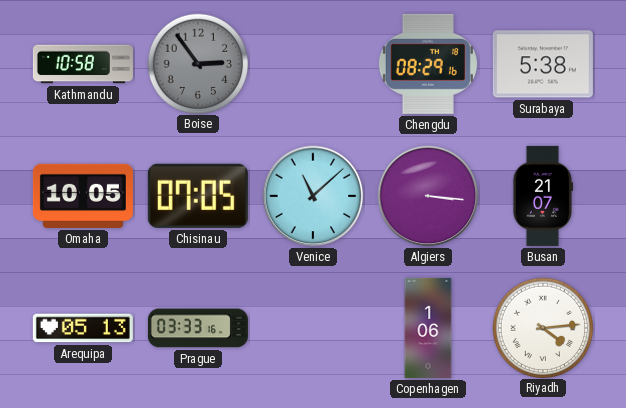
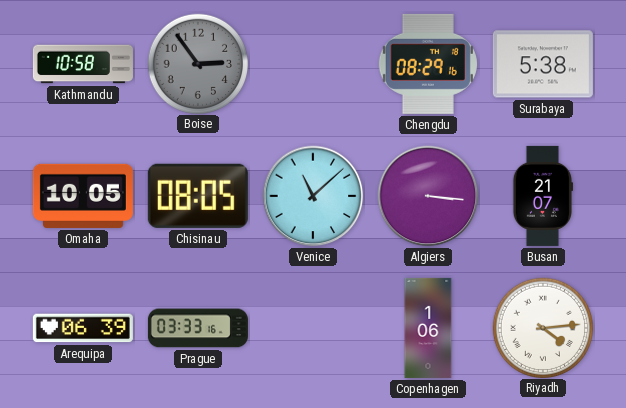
Chisinau: 07:05 -> 08:05 (198, 196)
Arequipa: 05:13 -> 06:39 (83, 328)
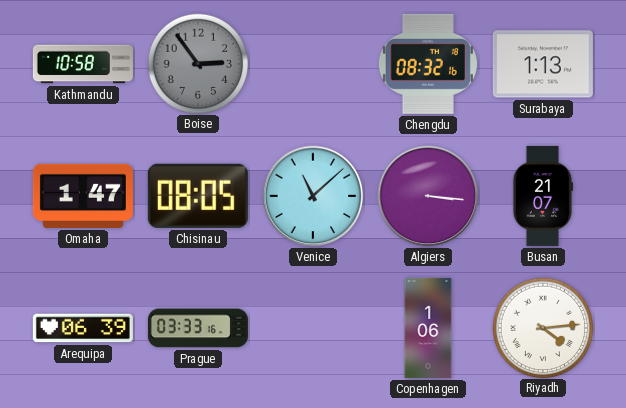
Chengdu: 08:29 -> 08:32 (428, 64)
Surabaya: 5:38 -> 1:13 (543, 64)
Omaha: 10:05 -> 1:47 (83, 196)
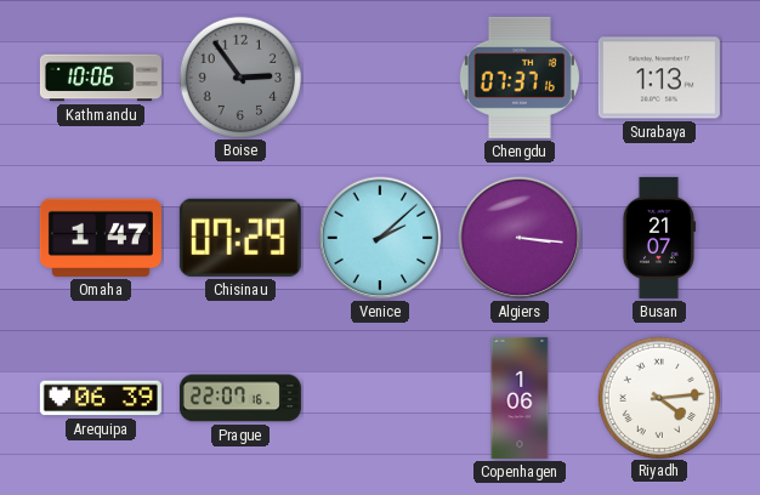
Kathmandu: 10:58 -> 10:06 (101, 78)
Chengdu: 08:32 -> 07:37 (520, 78)
Chisinau: 08:05 -> 07:29 (240, 238)
Venice: 11:08 -> 2:08 (380, 238)
Prague: 03:33 -> 22:07 (240, 398)
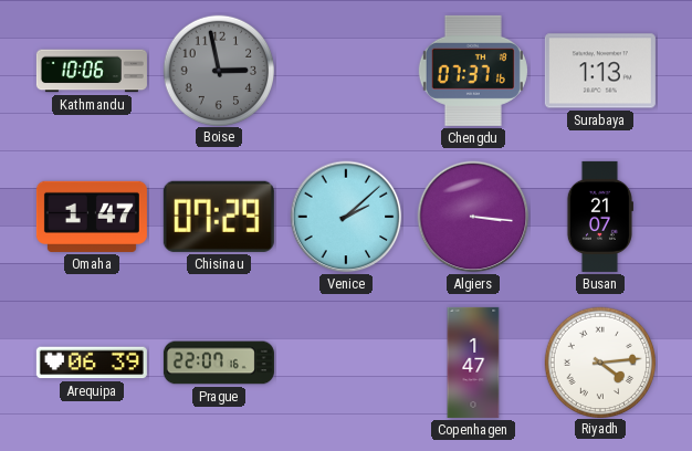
Boise: 2:54 -> 2:58 (218, 70)
Copenhagen: 1:06 -> 1:47 (473, 363)
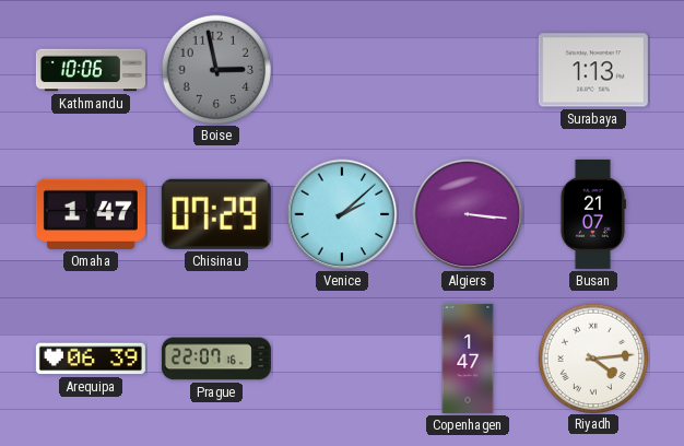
Chengdu: 07:37 -> none (473, 71)
